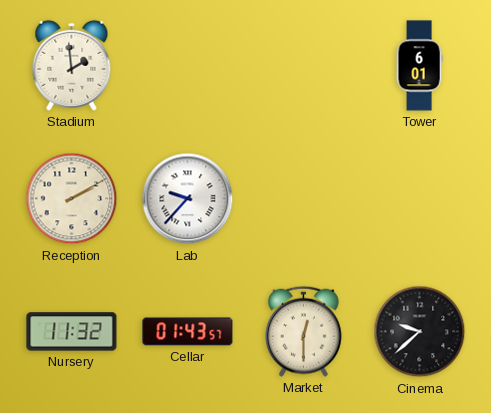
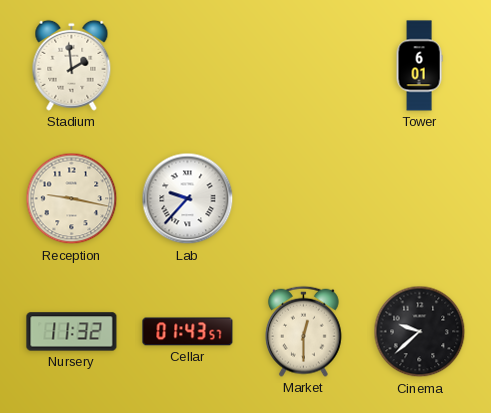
Reception: 2:10 -> 9:17 (72, 199)
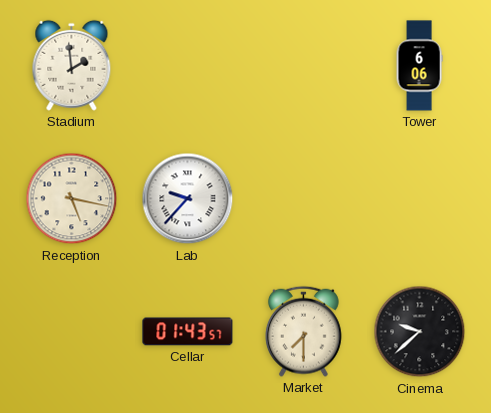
Tower: 6:01 -> 6:06 (419, 66)
Reception: 9:17 -> 5:17 (72, 199)
Nursery: 11:32 -> none (72, 332)
Market: 12:30 -> 7:30 (304, 331)
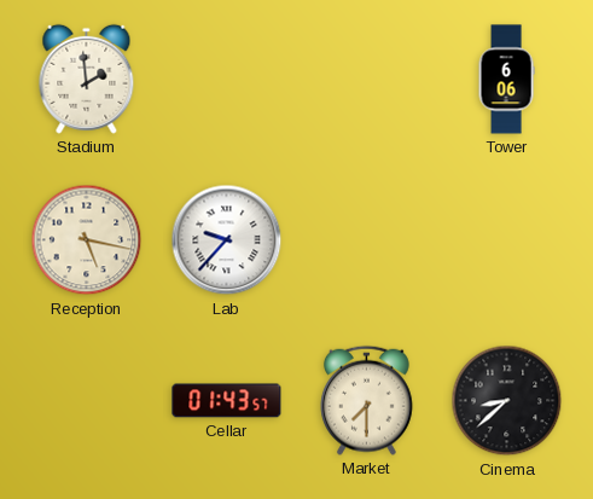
Cinema: 9:38 -> 8:38 (507, 401)
